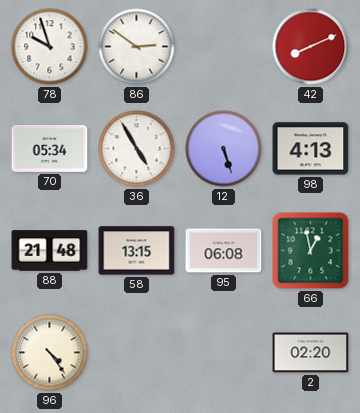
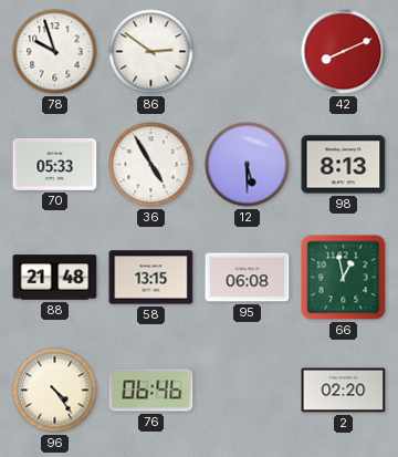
70: 05:34 -> 05:33 (55, 164)
12: 5:27 -> 5:30 (248, 165)
98: 4:13 -> 8:13 (344, 165)
76: none -> 06:46 (151, 391)
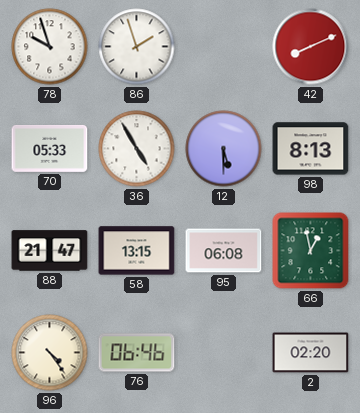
86: 2:51 -> 1:57 (137, 47)
88: 21:48 -> 21:47 (50, 251)
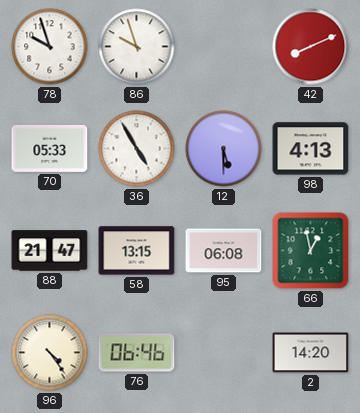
86: 1:57 -> 9:57 (137, 47)
98: 8:13 -> 4:13 (311, 149)
2: 02:20 -> 14:20 (311, 353)
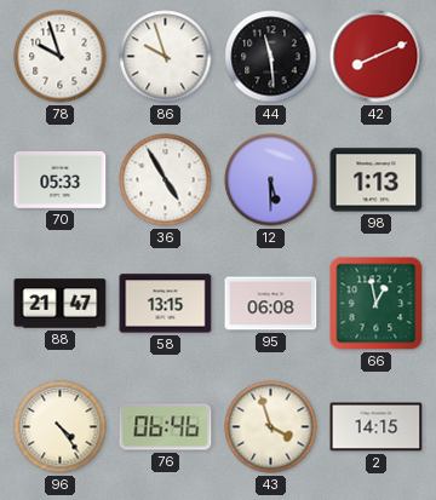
44: none -> 11:29 (271, 57)
98: 4:13 -> 1:13 (377, 180)
43: none -> 3:57 (271, 427)
2: 14:20 -> 14:15 (377, 427)
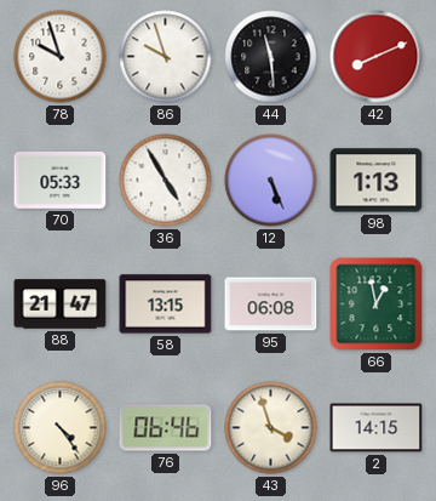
12: 5:30 -> 5:26 (271, 181)
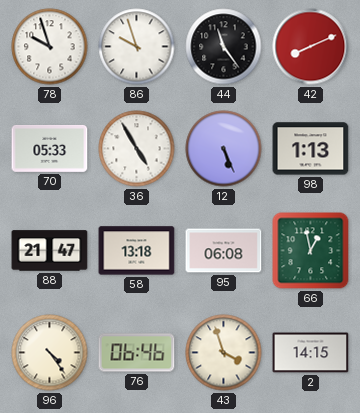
44: 11:29 -> 11:24 (224, 47)
58: 13:15 -> 13:18 (137, 251)
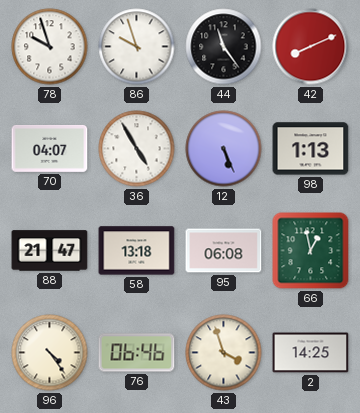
70: 05:33 -> 04:07 (50, 148)
2: 14:15 -> 14:25 (311, 353)
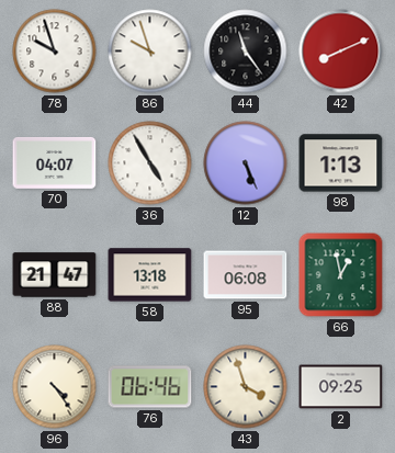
2: 14:25 -> 09:25 (341, 387)
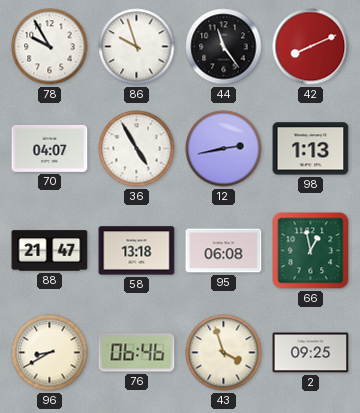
78: 9:57 -> 9:55 (50, 47)
12: 5:26 -> 2:43 (224, 149)
96: 4:24 -> 8:40 (50, 353)
